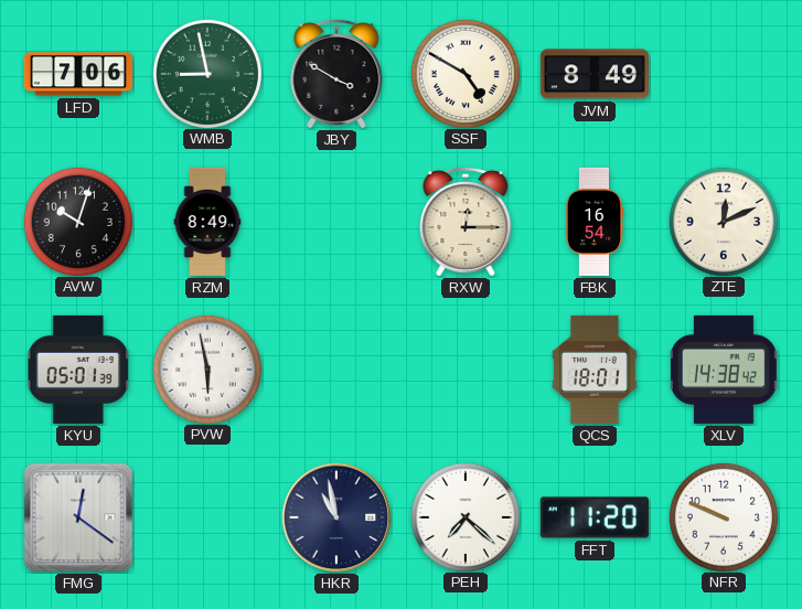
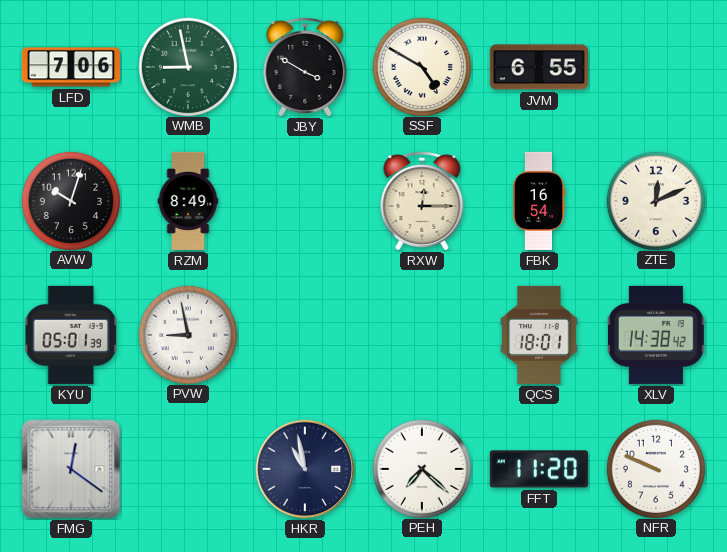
JVM: 8:49 -> 6:55 (539, 67)
PVW: 5:58 -> 8:58 (187, 334)
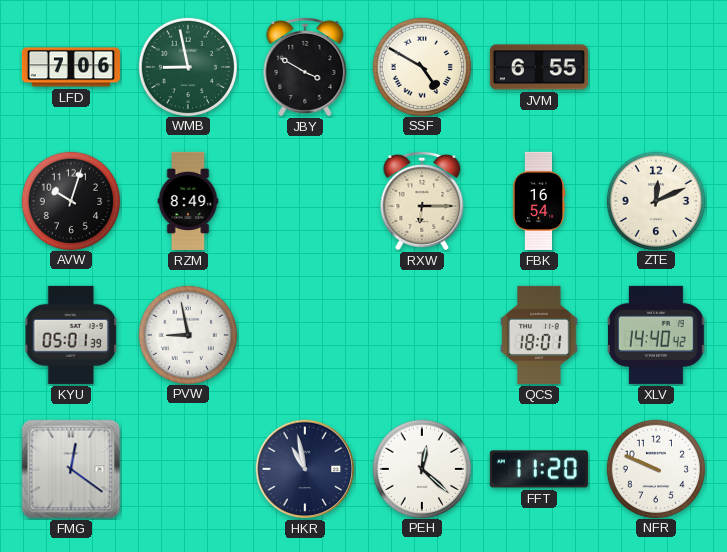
RXW: 12:15 -> 6:15 (422, 201)
XLV: 14:38 -> 14:40 (656, 335)
PEH: 7:22 -> 12:22 (421, 468)
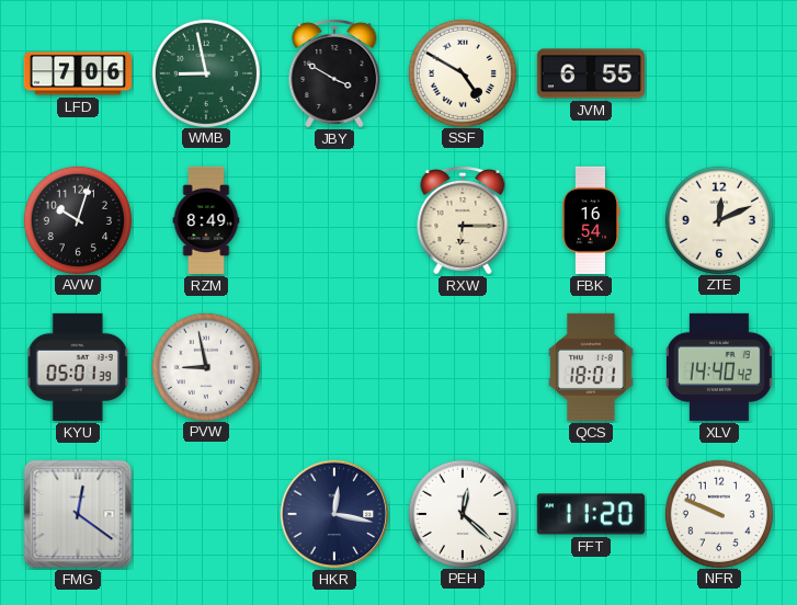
HKR: 10:58 -> 12:17 (334, 514)
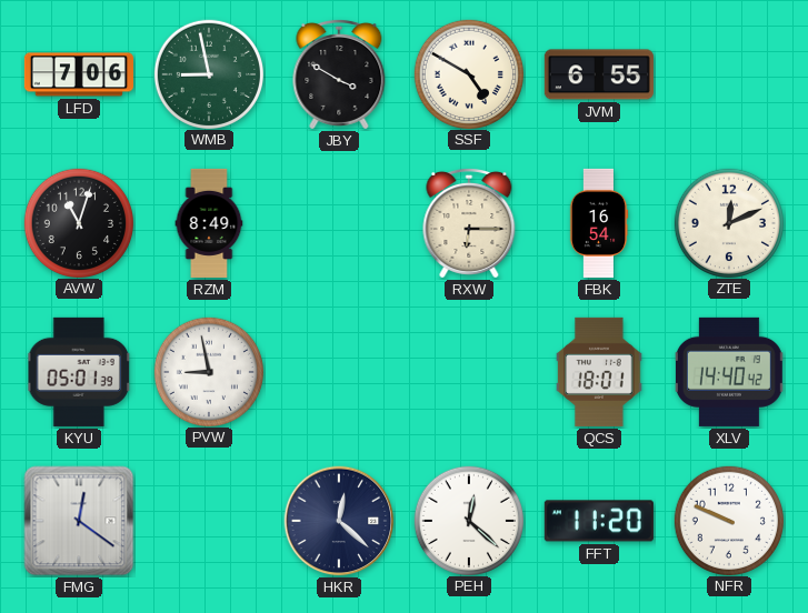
AVW: 10:03 -> 11:03 (78, 222)
HKR: 12:17 -> 12:22 (339, 521)
